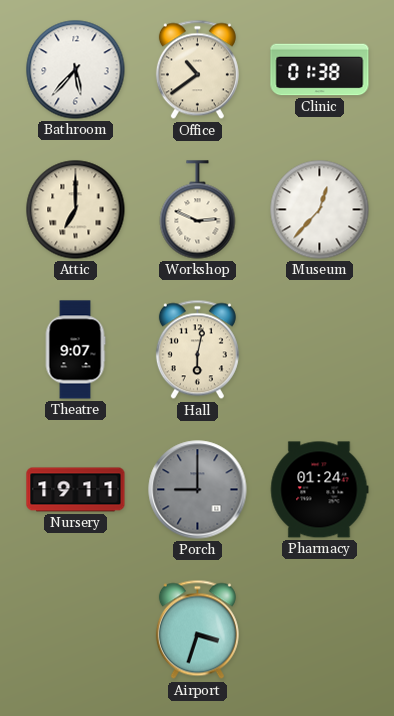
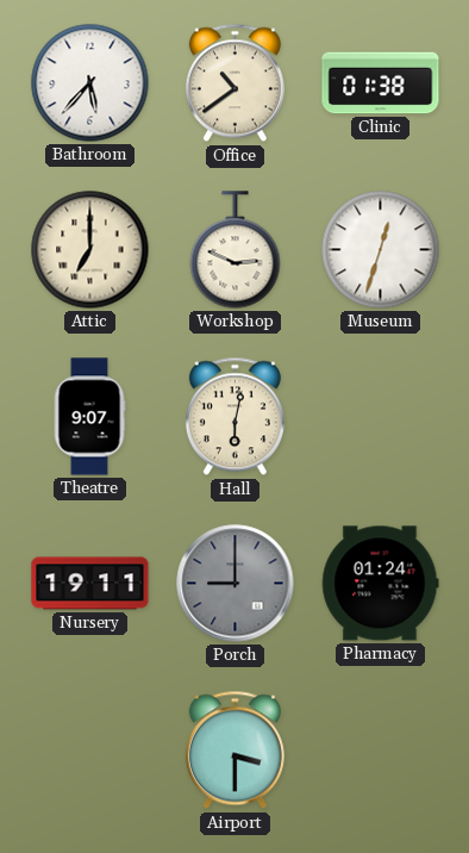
Museum: 12:37 -> 12:33 (381, 250)
Airport: 3:33 -> 3:30 (234, 751)
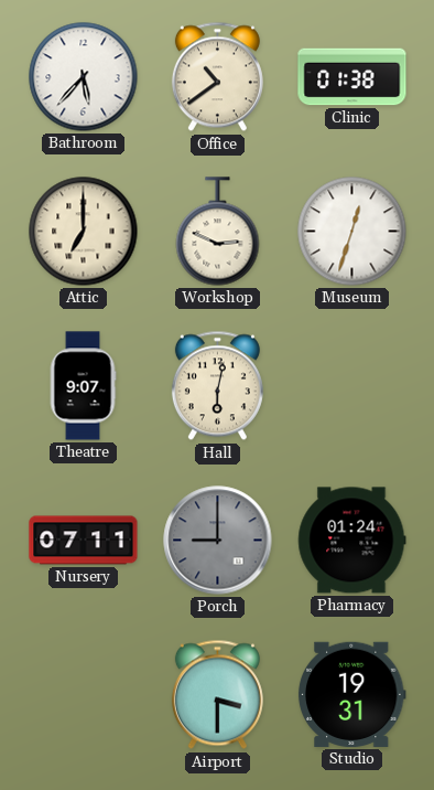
Nursery: 19:11 -> 07:11 (84, 541)
Studio: none -> 19:31 (351, 694)
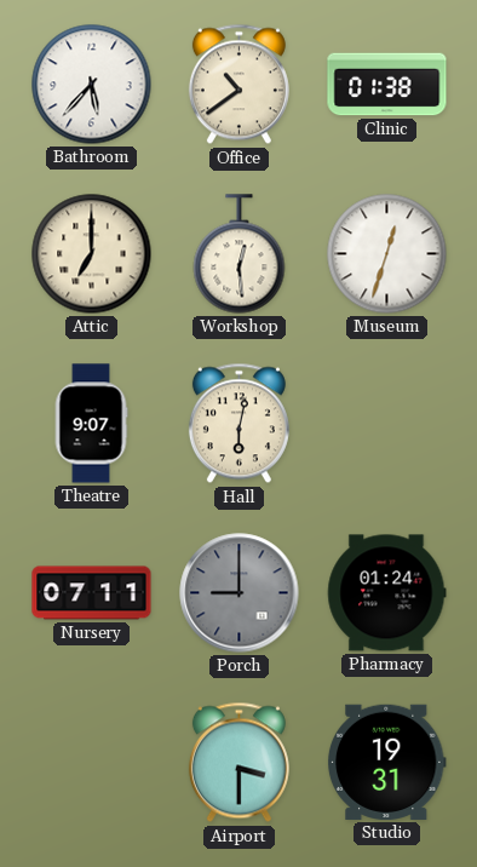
Workshop: 2:49 -> 12:29 (240, 254)
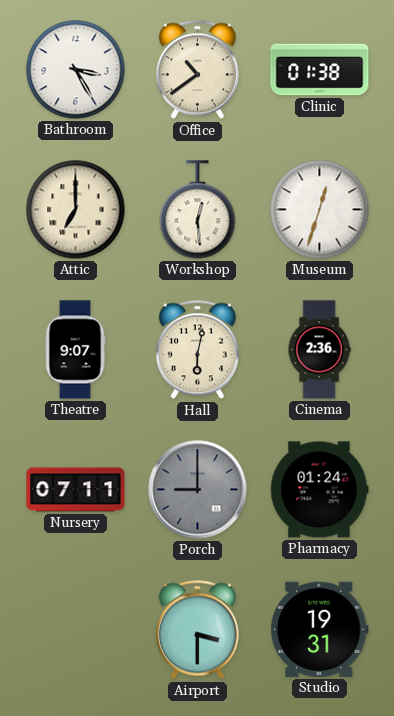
Bathroom: 5:37 -> 3:25 (76, 70)
Cinema: none -> 2:36 (319, 350)
